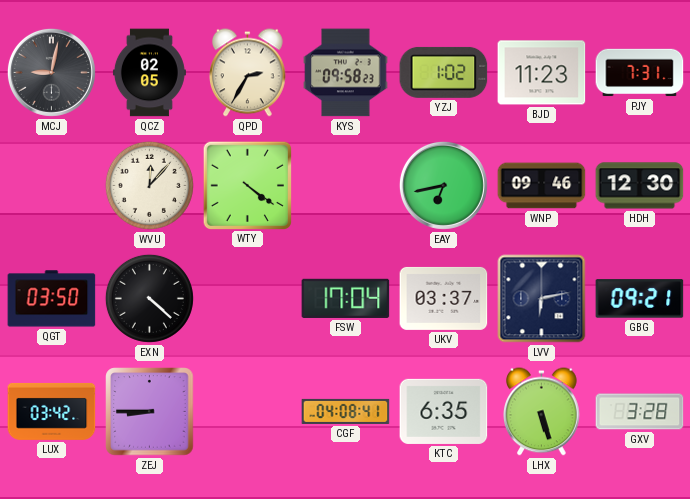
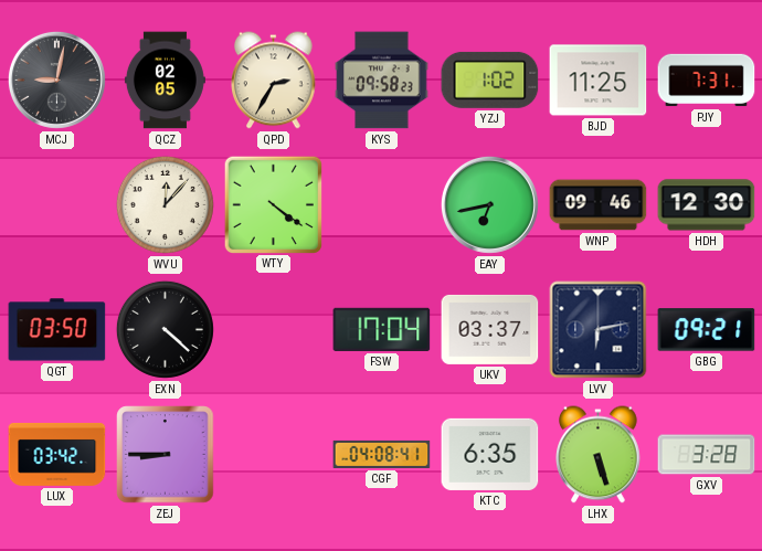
BJD: 11:23 -> 11:25 (599, 81)
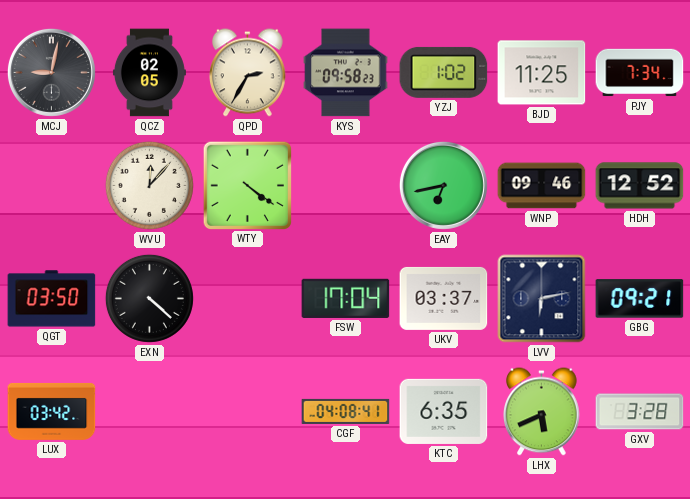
PJY: 7:31 -> 7:34 (640, 73)
HDH: 12:30 -> 12:52 (640, 186)
ZEJ: 8:45 -> none (166, 455)
LHX: 5:27 -> 5:41 (542, 412)
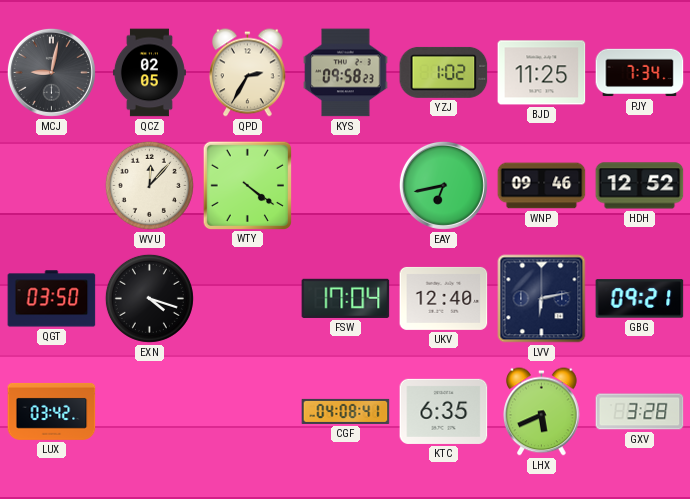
EXN: 4:22 -> 4:18 (149, 298)
UKV: 03:37 -> 12:40 (444, 298)
